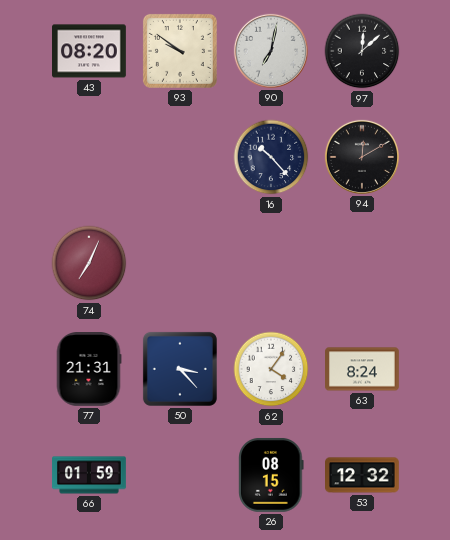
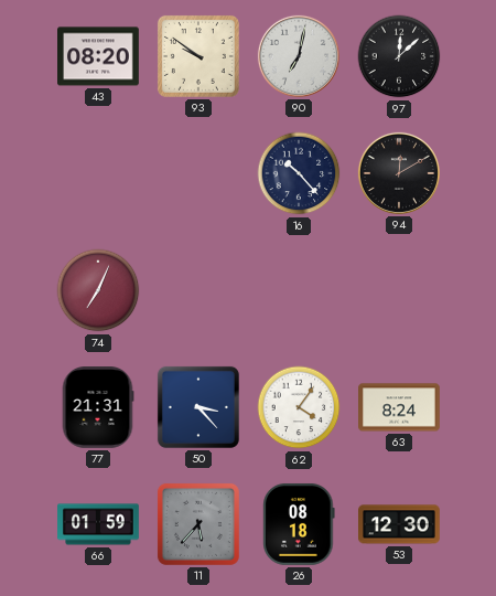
11: none -> 5:37 (198, 524)
26: 08:15 -> 08:18 (299, 524)
53: 12:32 -> 12:30 (400, 524)
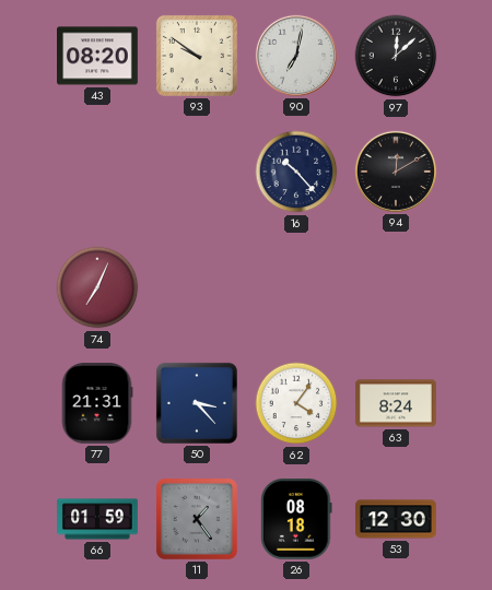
11: 5:37 -> 1:24 (197, 519)
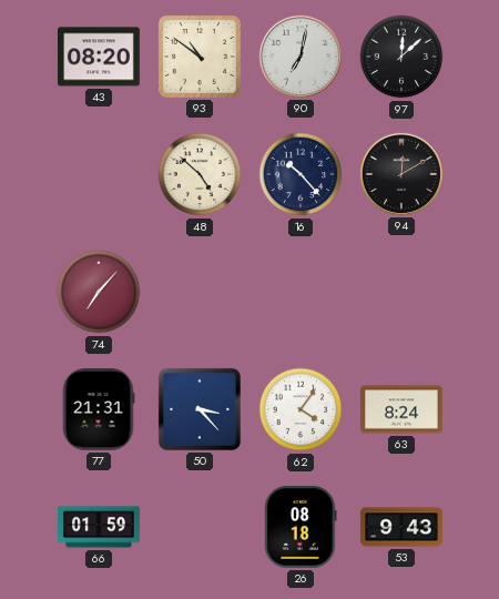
93: 9:51 -> 10:51 (200, 57)
48: none -> 4:52 (200, 174)
74: 7:04 -> 7:07 (99, 292)
11: 1:24 -> none (197, 519)
53: 12:30 -> 9:43 (403, 527)
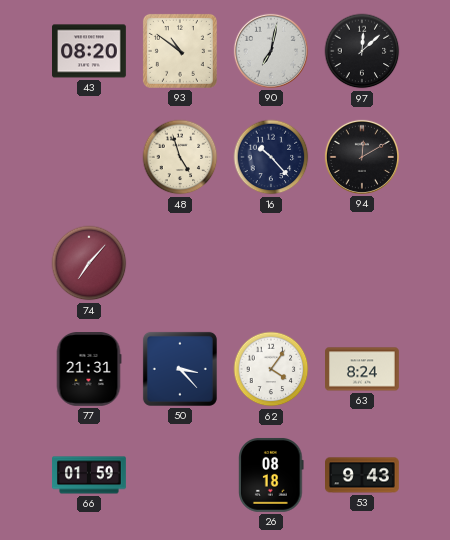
48: 4:52 -> 4:57 (180, 157)
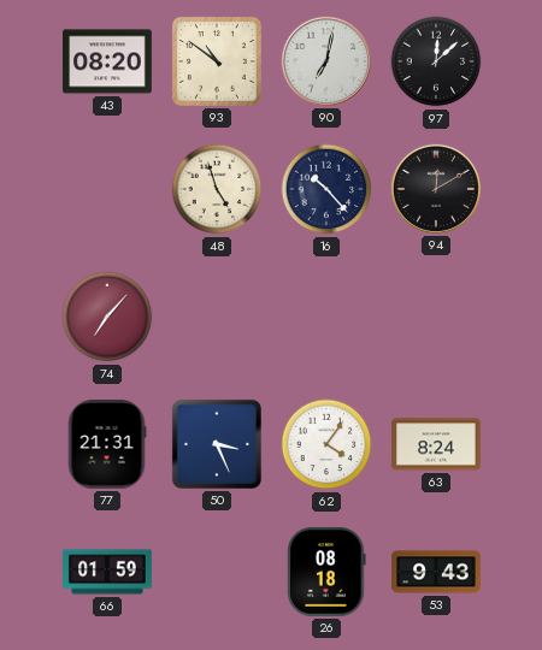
50: 3:23 -> 3:26 (217, 444)
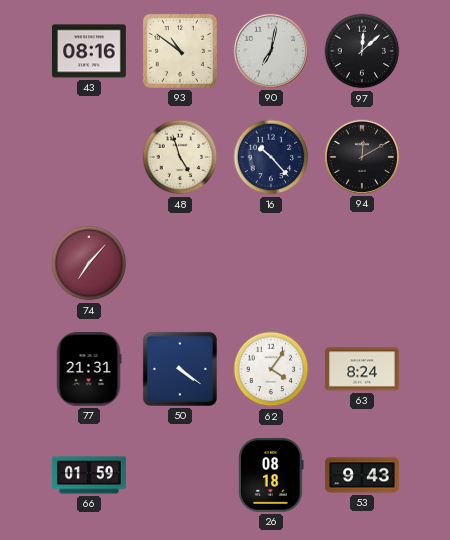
43: 08:20 -> 08:16 (90, 51)
50: 3:26 -> 4:21 (180, 369)
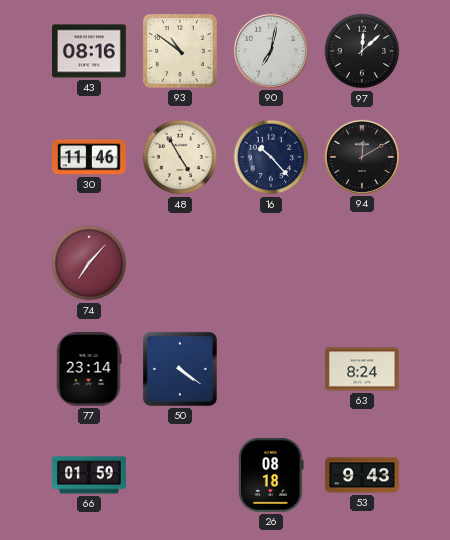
30: none -> 11:46 (90, 157)
48: 4:57 -> 4:55 (180, 157)
77: 21:31 -> 23:14 (89, 370)
62: 4:06 -> none (271, 369)
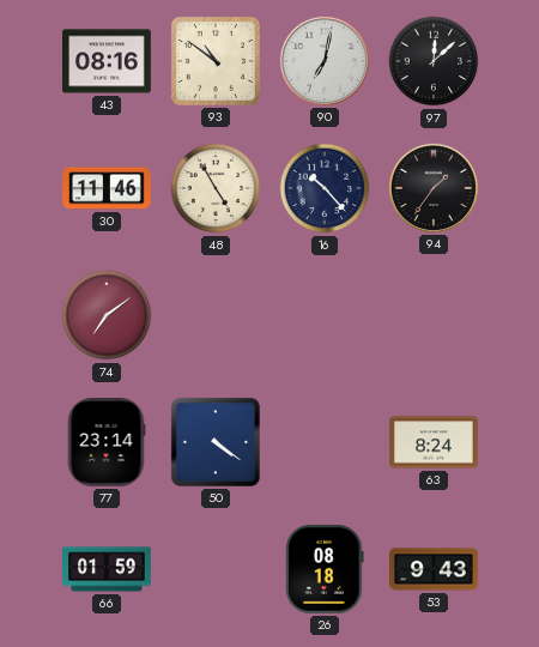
94: 12:10 -> 1:36 (434, 188)
74: 7:07 -> 7:09 (107, 315)
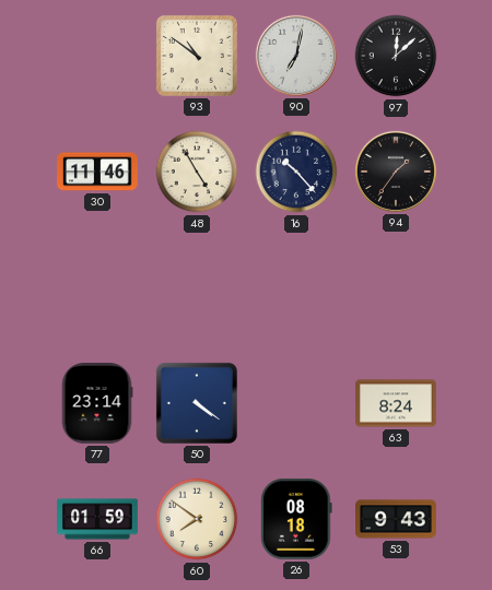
43: 08:16 -> none (108, 61)
74: 7:09 -> none (107, 315)
60: none -> 7:51 (197, 519)
